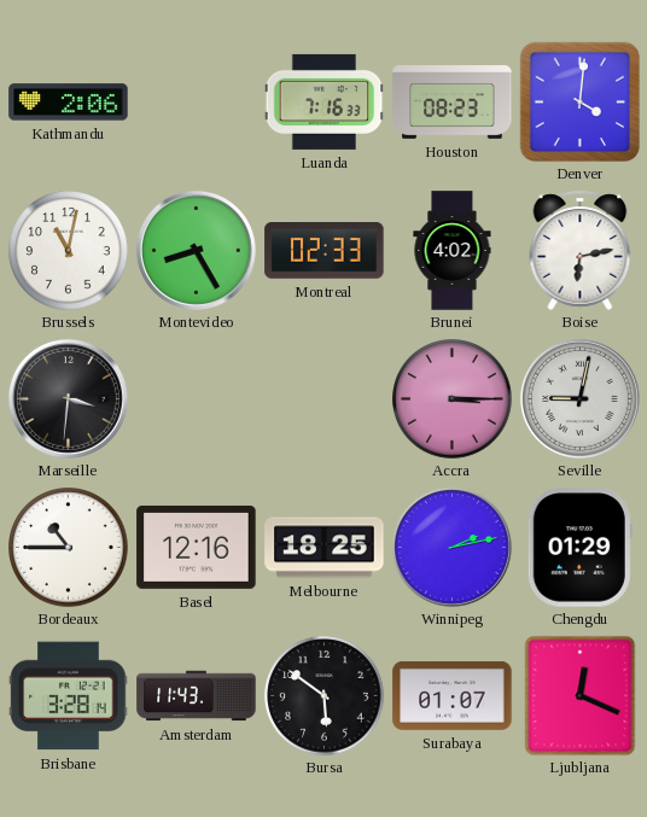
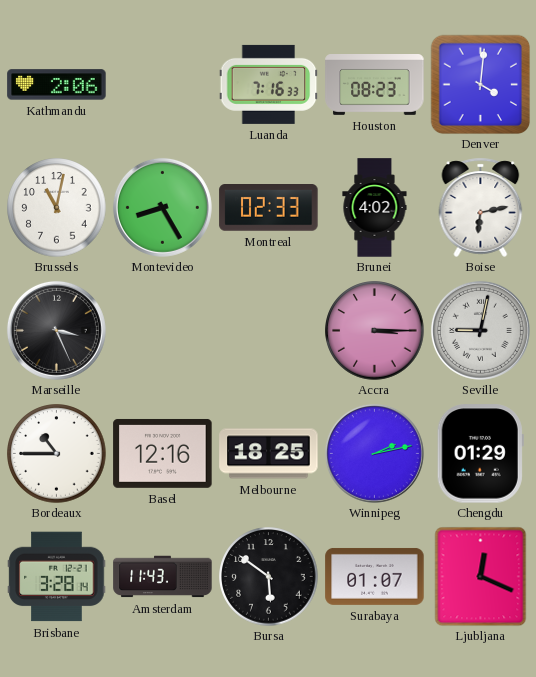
Marseille: 3:31 -> 3:26 (56, 330)
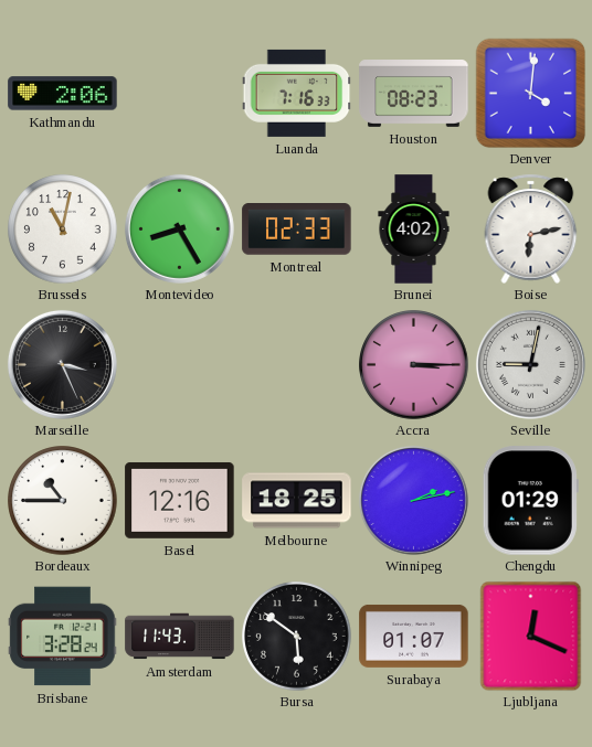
Brisbane: 3:28:14 -> 3:28:24 (63, 637)
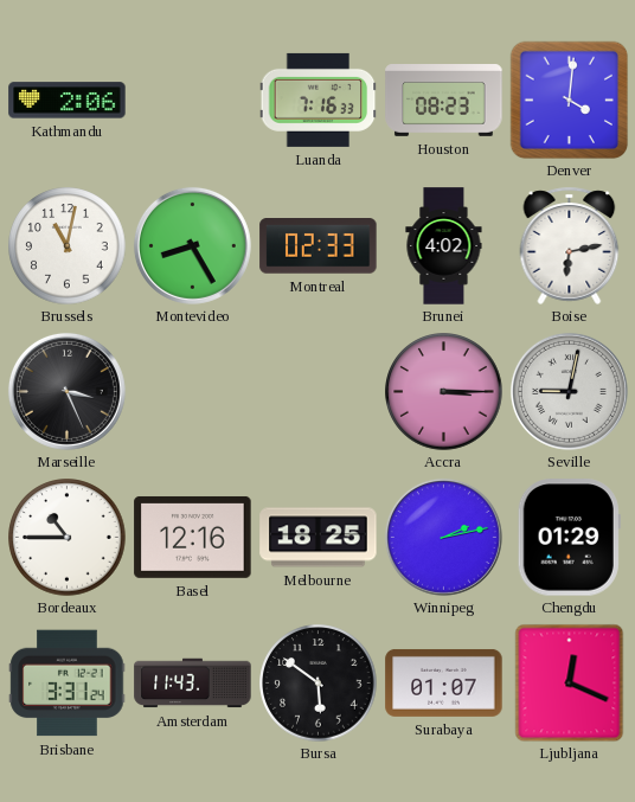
Brisbane: 3:28 -> 3:31 (68, 684)
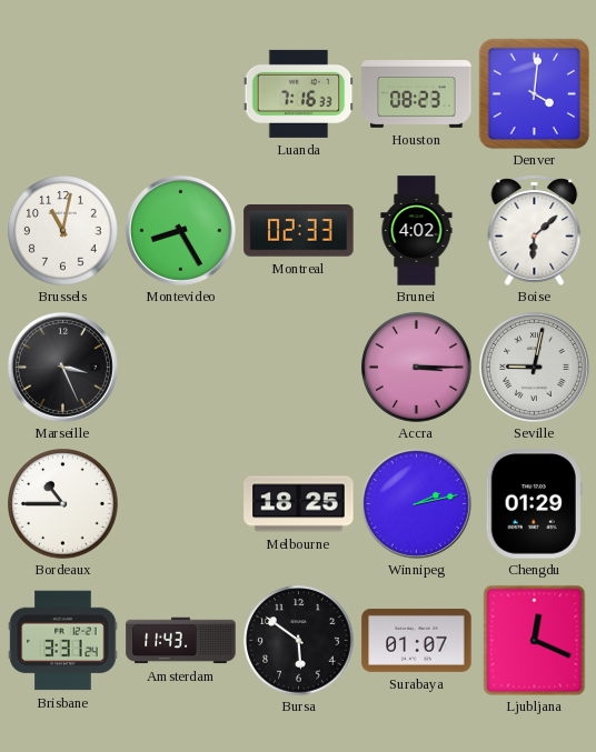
Kathmandu: 2:06 -> none (68, 101)
Boise: 6:13 -> 6:08 (535, 230)
Basel: 12:16 -> none (193, 537)
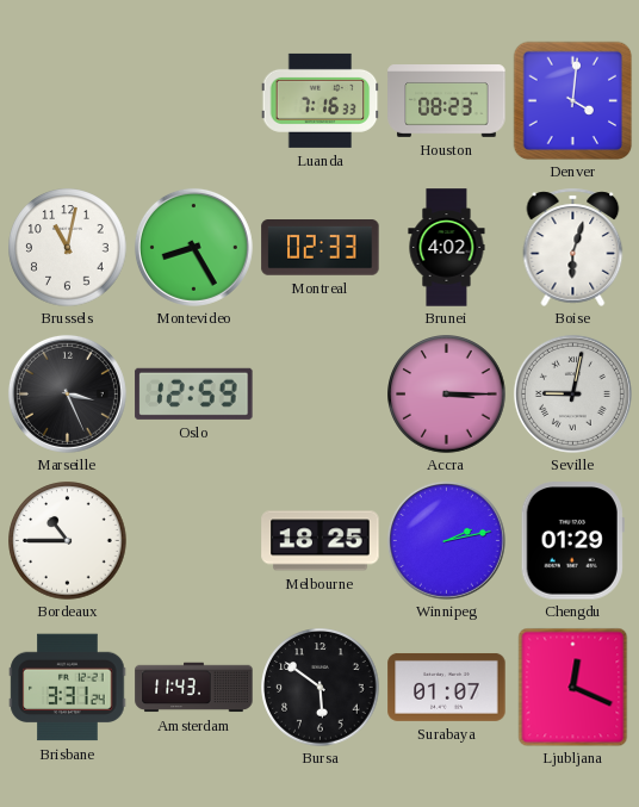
Boise: 6:08 -> 6:03 (573, 247)
Oslo: none -> 12:59 (194, 393)
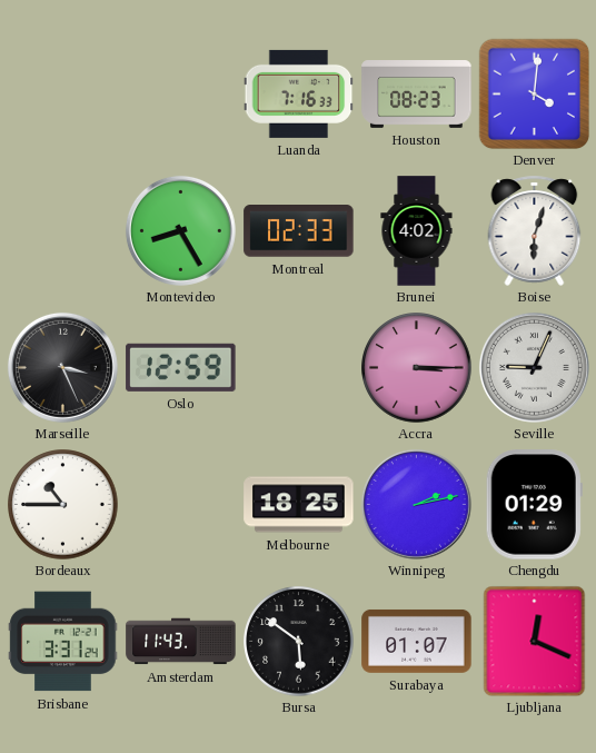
Brussels: 11:02 -> none (68, 248)
Seville: 9:02 -> 9:04 (534, 367)
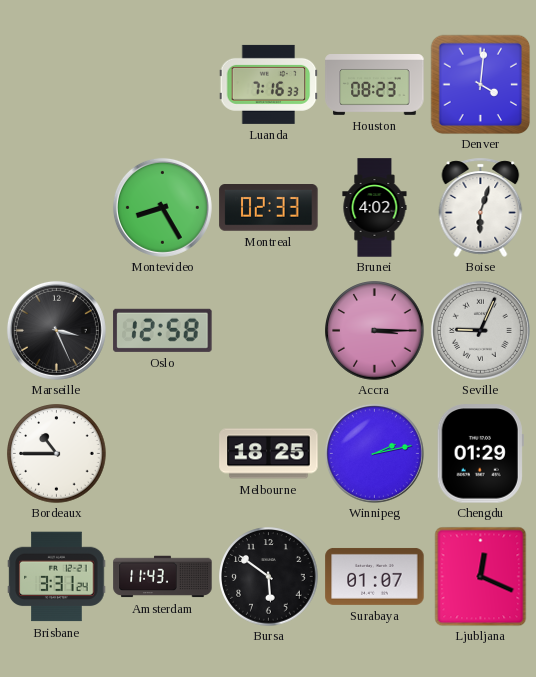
Oslo: 12:59 -> 12:58 (163, 330)
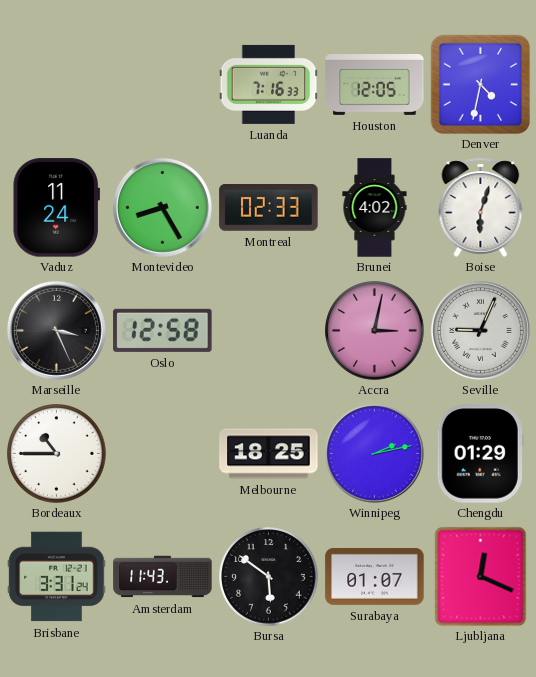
Houston: 08:23 -> 12:05 (375, 85)
Denver: 4:01 -> 4:32 (480, 84)
Vaduz: none -> 11:24 (56, 208)
Accra: 3:15 -> 3:02 (375, 331)
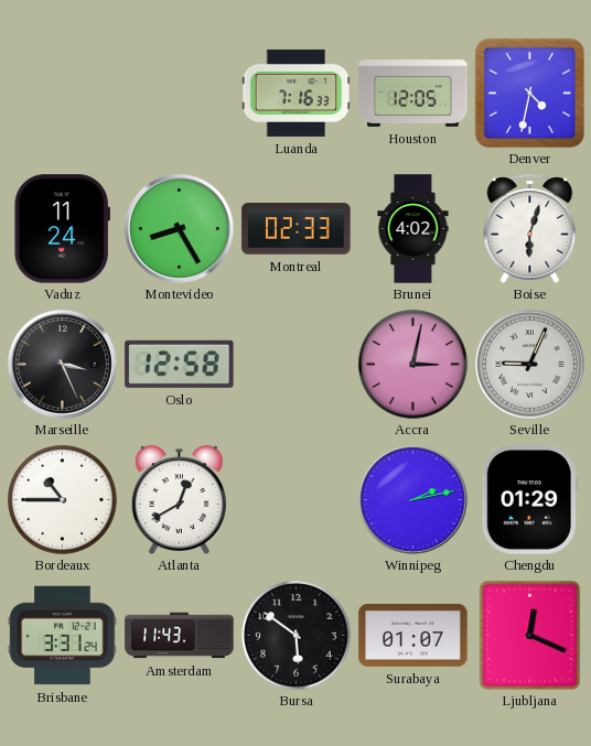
Atlanta: none -> 12:40 (179, 499)
Melbourne: 18:25 -> none (269, 454)
